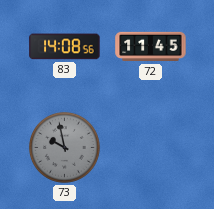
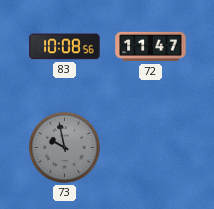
83: 14:08 -> 10:08 (65, 47)
72: 11:45 -> 11:47 (151, 47)
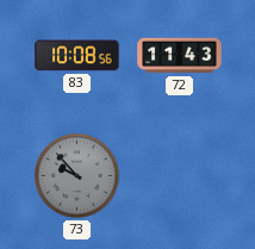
72: 11:47 -> 11:43 (180, 56)
73: 9:58 -> 9:53 (76, 175)
